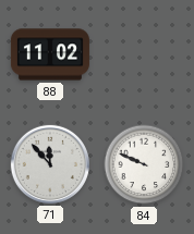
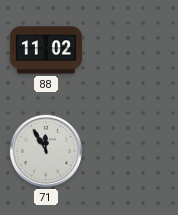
71: 11:53 -> 11:55 (46, 151)
84: 9:49 -> none (144, 164)
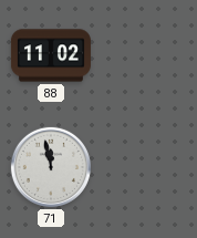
71: 11:55 -> 11:58 (51, 167)
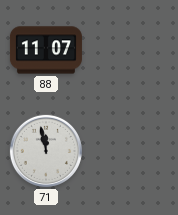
88: 11:02 -> 11:07 (46, 50)
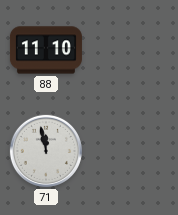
88: 11:07 -> 11:10 (46, 50)
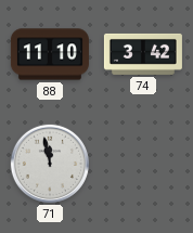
74: none -> 3:42 (143, 54)
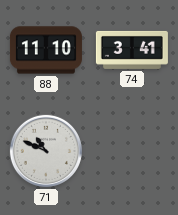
74: 3:42 -> 3:41 (132, 50)
71: 11:58 -> 10:49 (46, 151)
